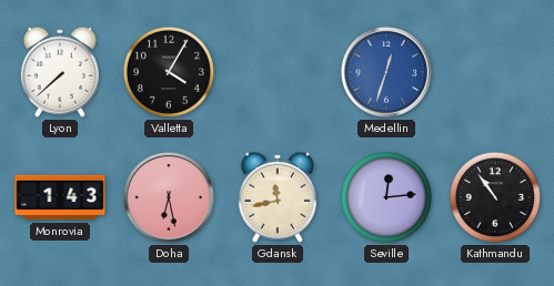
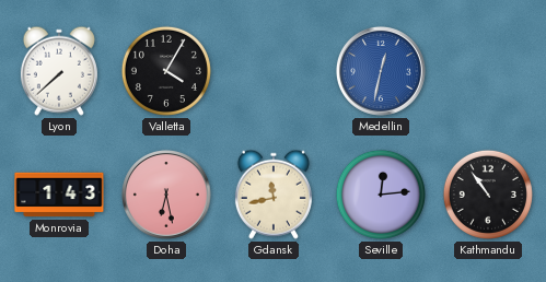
Medellin: 12:33 -> 12:32 (381, 71)
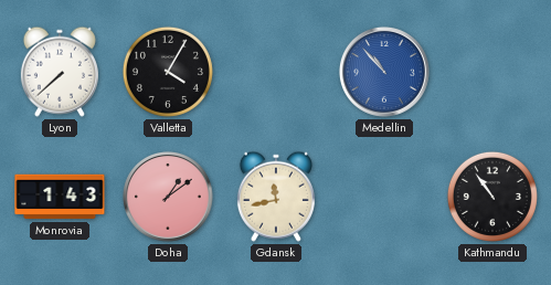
Medellin: 12:32 -> 10:53 (384, 72)
Doha: 6:28 -> 1:09 (168, 197)
Seville: 12:14 -> none (381, 195)
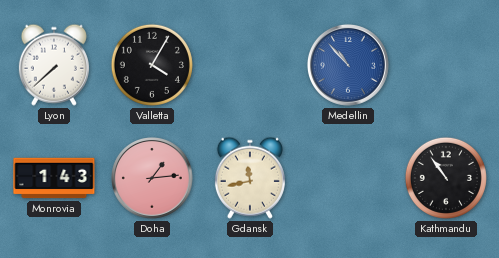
Doha: 1:09 -> 1:14 (152, 178)
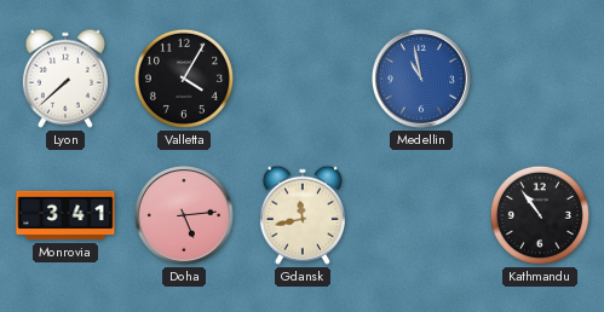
Medellin: 10:53 -> 10:58 (421, 79)
Monrovia: 1:43 -> 3:41 (65, 215)
Doha: 1:14 -> 5:14 (184, 215)
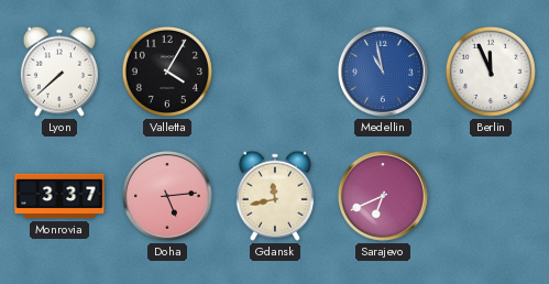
Berlin: none -> 11:56 (491, 72)
Monrovia: 3:41 -> 3:37 (59, 196)
Sarajevo: none -> 6:41 (383, 196)
Kathmandu: 10:54 -> none (540, 215)
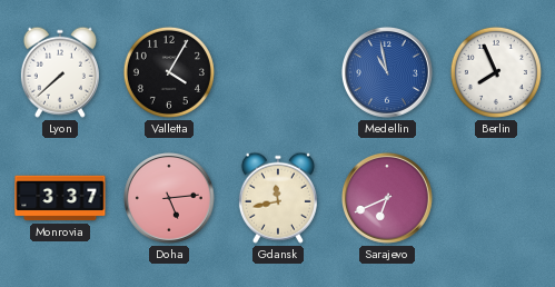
Berlin: 11:56 -> 7:56 (496, 72)
